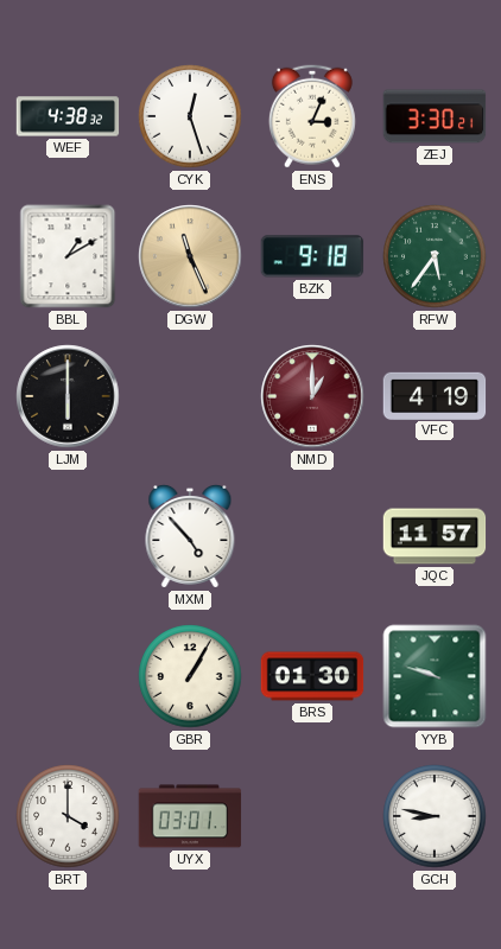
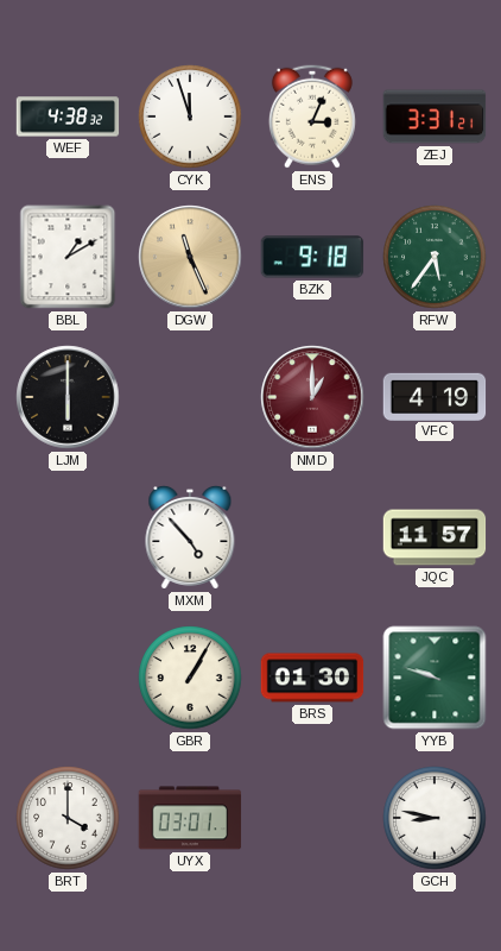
CYK: 12:27 -> 11:57 (190, 116)
ZEJ: 3:30 -> 3:31 (435, 116)
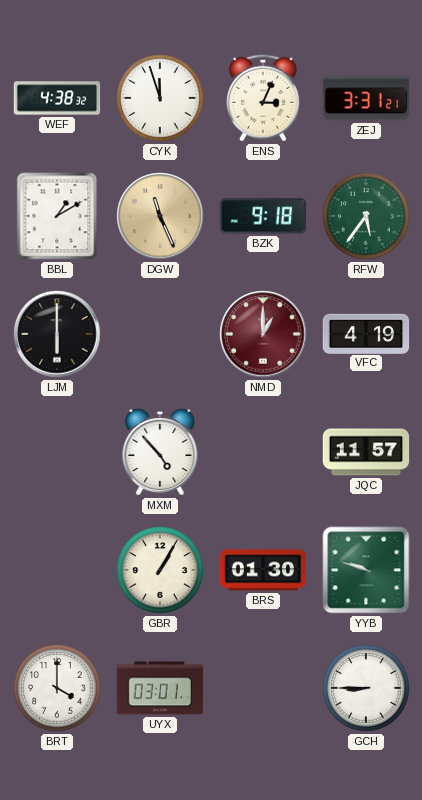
GCH: 8:47 -> 8:45 (366, 688)
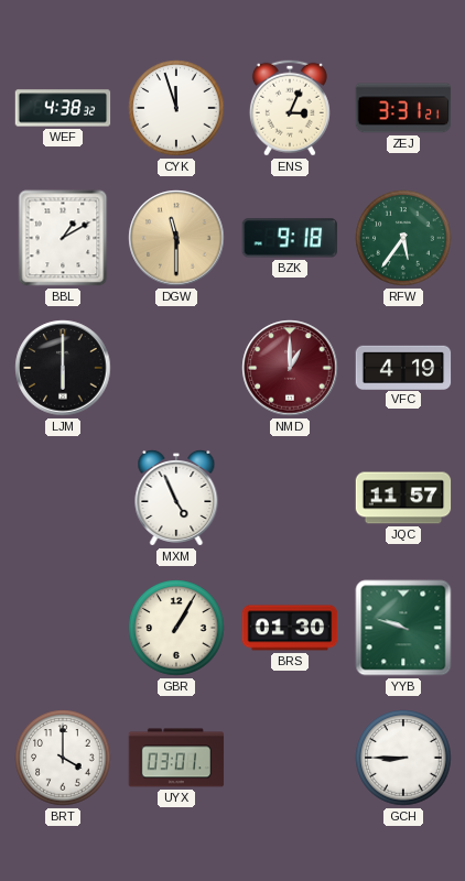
DGW: 11:26 -> 11:30 (176, 238)
MXM: 4:53 -> 4:56 (176, 498)
